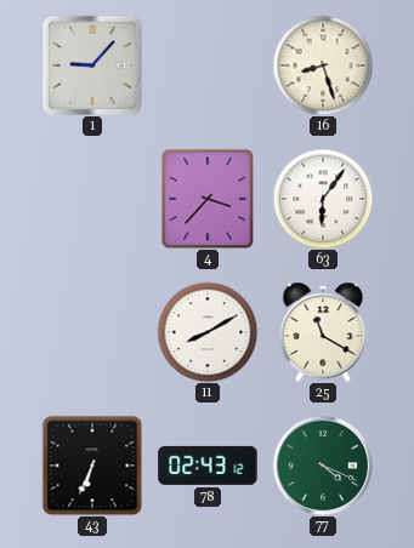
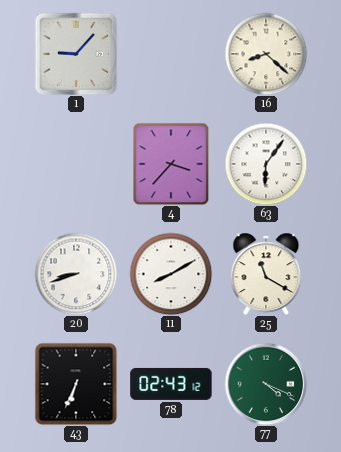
16: 8:27 -> 8:22 (266, 54)
20: none -> 8:42 (76, 274)
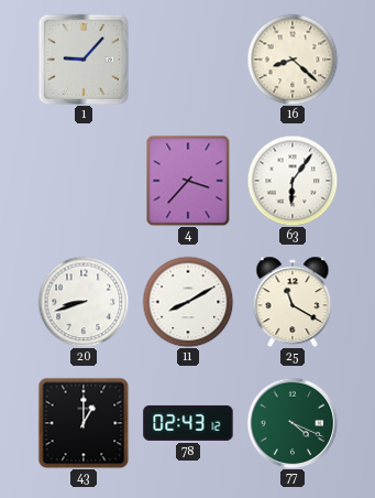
43: 6:34 -> 1:00 (84, 423)
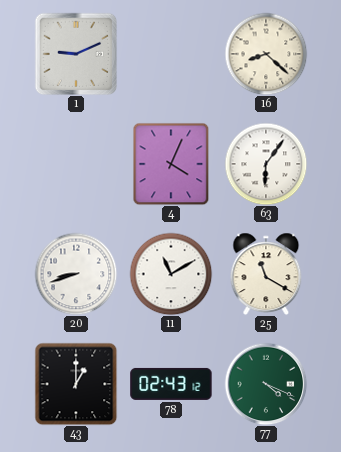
1: 9:07 -> 9:11 (76, 54)
4: 3:37 -> 4:04 (171, 164)
11: 8:10 -> 11:10 (171, 274)
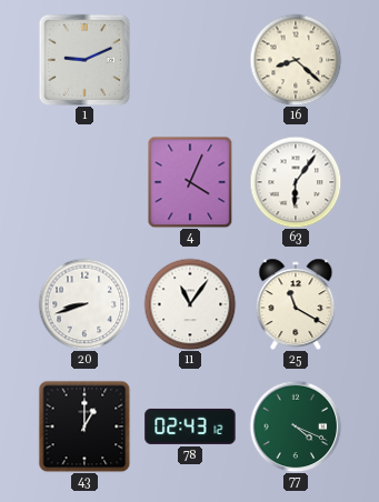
11: 11:10 -> 11:06 (190, 304)
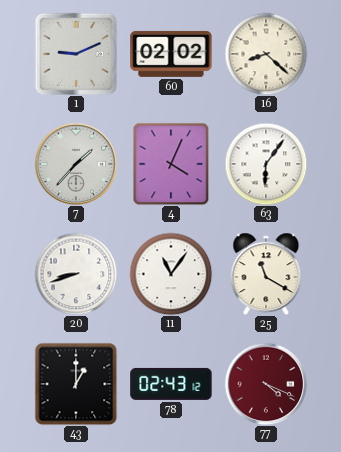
60: none -> 02:02 (171, 54)
7: none -> 1:37 (76, 164)
77 dial: green -> burgundy (266, 384)
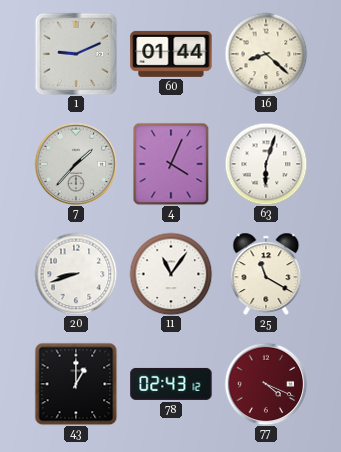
60: 02:02 -> 01:44 (171, 54)
63: 6:06 -> 6:03 (266, 164)
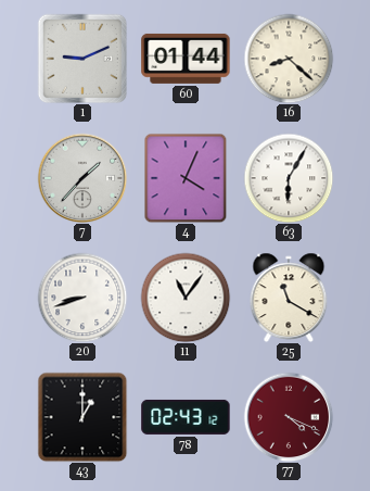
63: 6:03 -> 6:05 (289, 178)
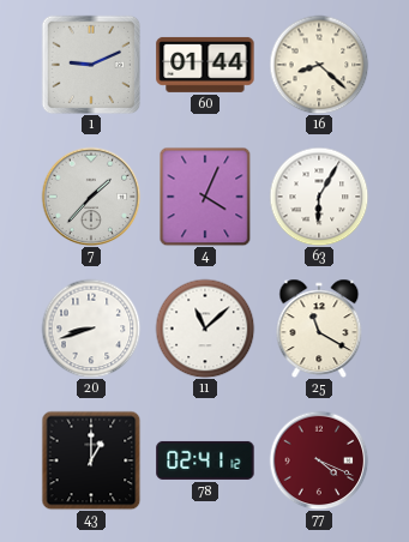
11: 11:06 -> 11:08 (205, 329)
78: 02:43 -> 02:41 (205, 460)
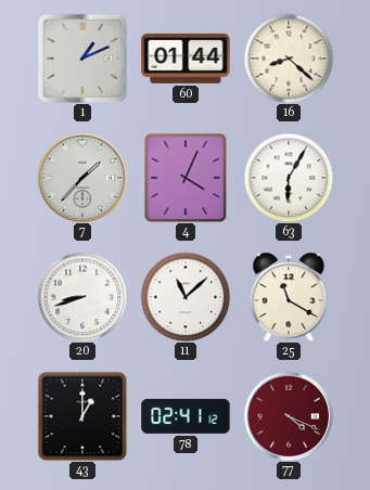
1: 9:11 -> 1:11 (82, 59)
